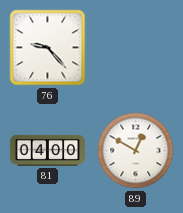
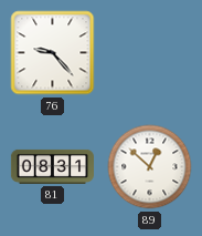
81: 04:00 -> 08:31 (52, 166)
89: 12:50 -> 12:52 (150, 167)
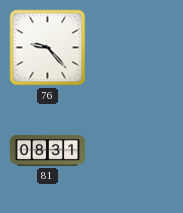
89: 12:52 -> none (150, 167)
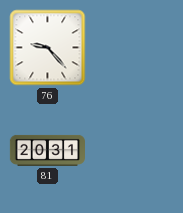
81: 08:31 -> 20:31 (47, 150)
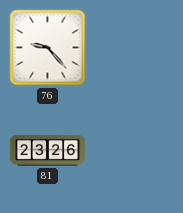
81: 20:31 -> 23:26 (47, 150)
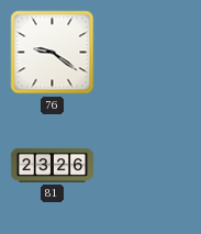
76: 9:23 -> 9:21 (53, 53)
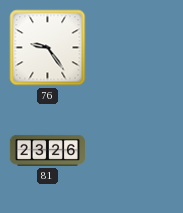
76: 9:21 -> 9:24 (48, 48)
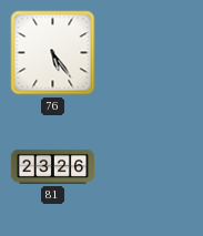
76: 9:24 -> 5:24 (53, 53)
